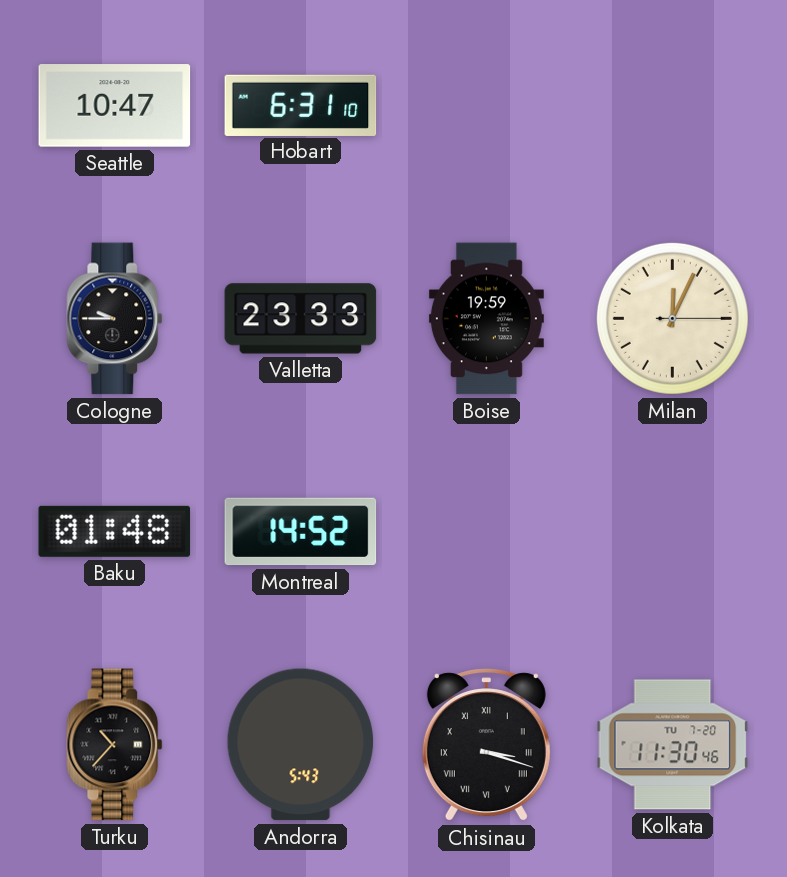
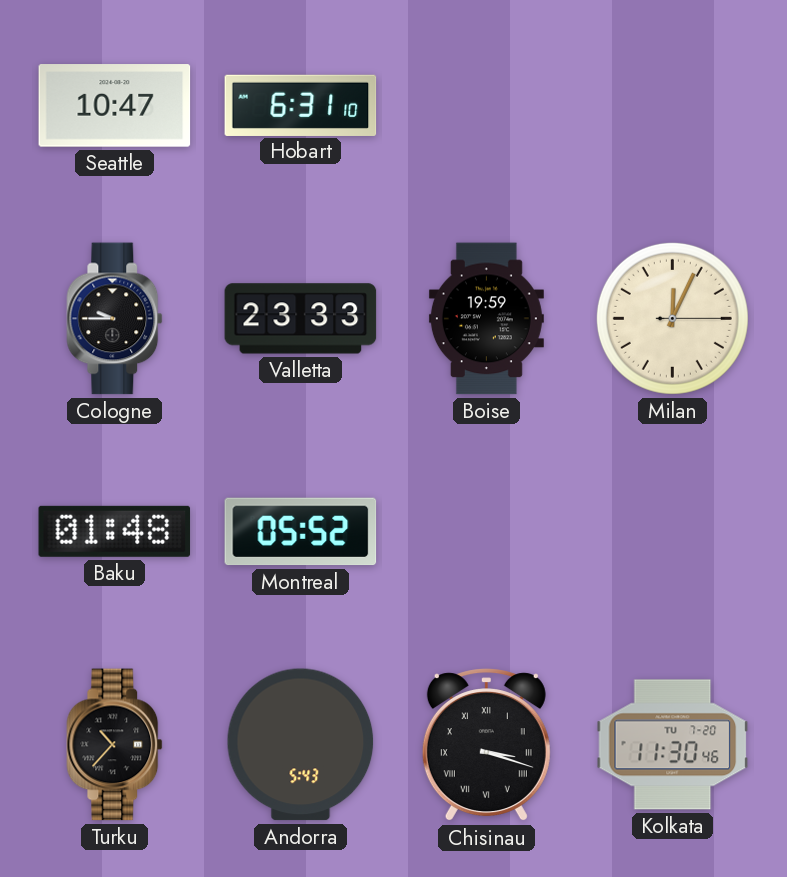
Montreal: 14:52 -> 05:52 (301, 532)
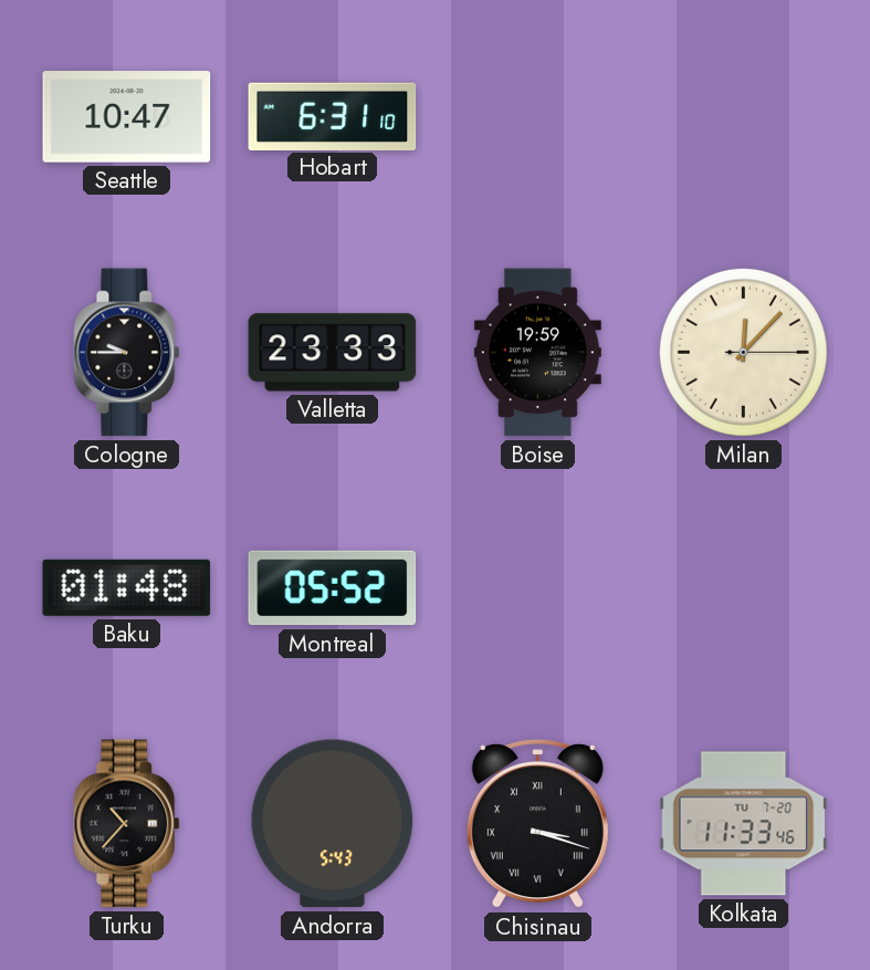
Milan: 12:04 -> 12:07 (743, 352)
Kolkata: 11:30 -> 11:33 (744, 824)
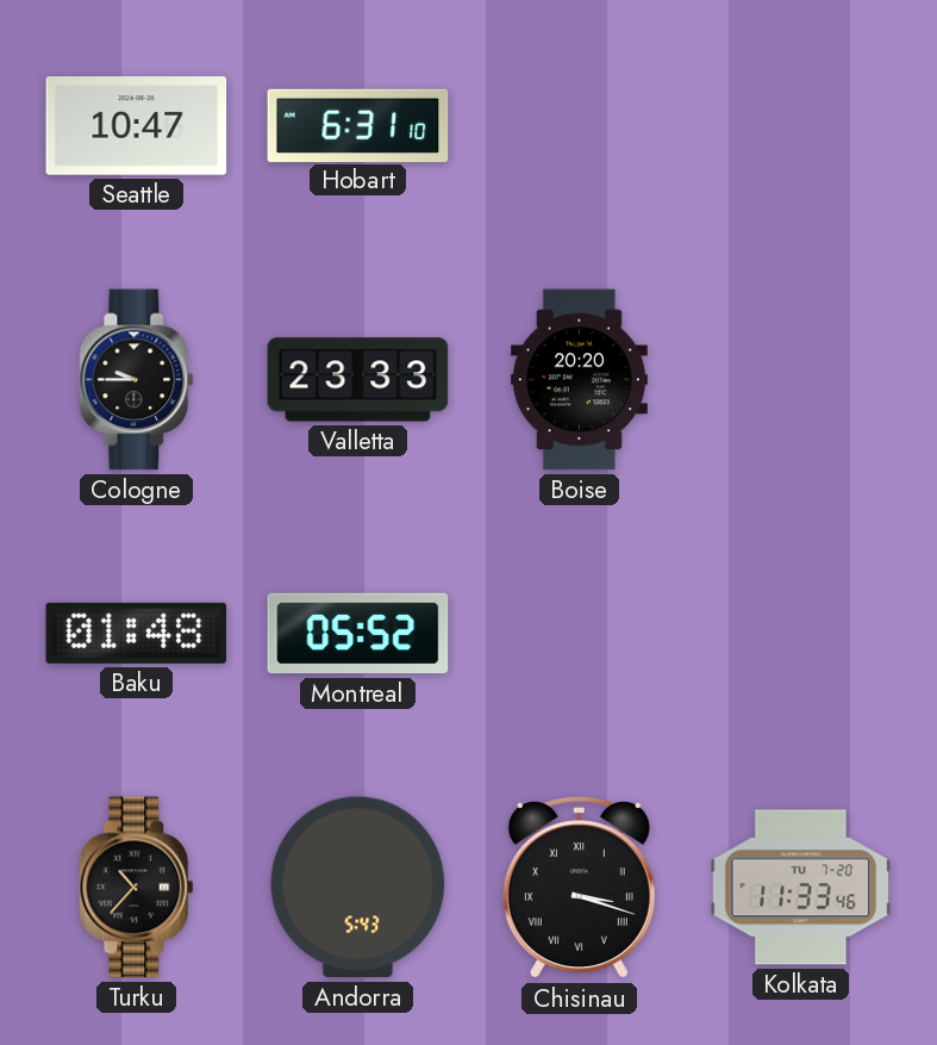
Boise: 19:59 -> 20:20 (579, 380)
Milan: 12:07 -> none (743, 352)
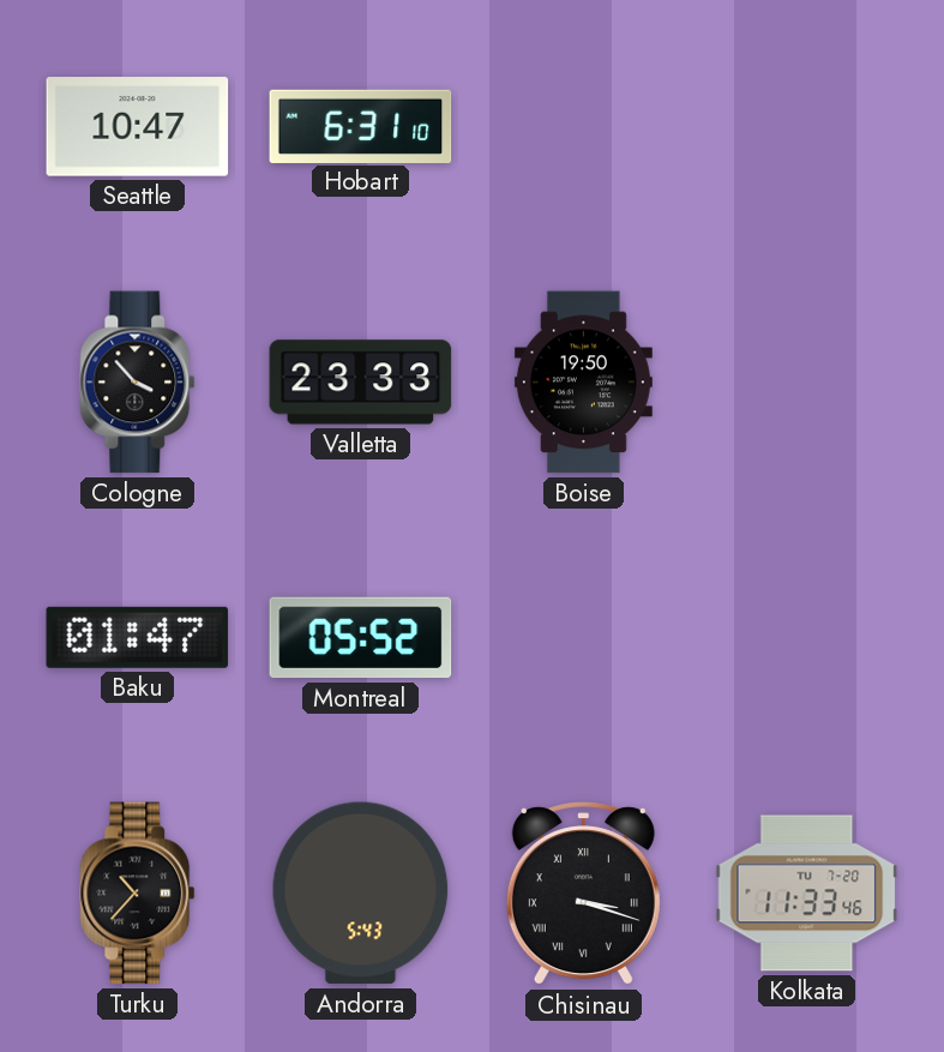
Cologne: 9:45 -> 3:53 (138, 383)
Boise: 20:20 -> 19:50 (583, 383)
Baku: 01:48 -> 01:47 (138, 637)
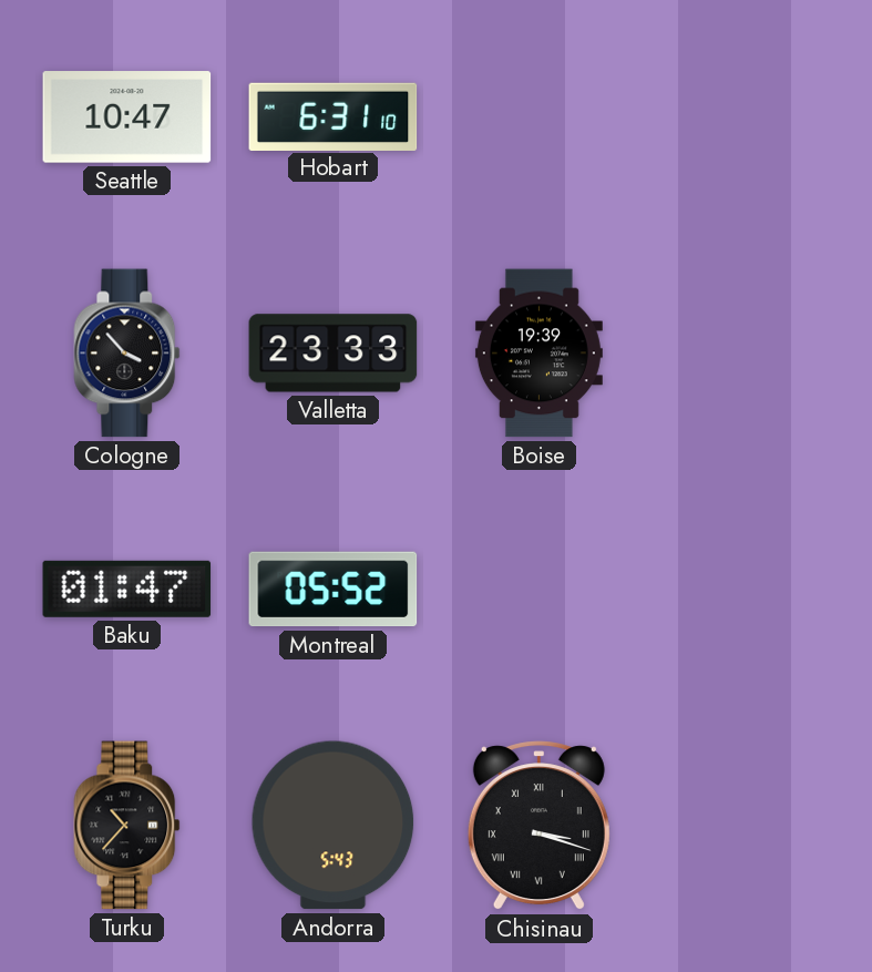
Boise: 19:50 -> 19:39 (538, 354)
Kolkata: 11:33 -> none (807, 894)
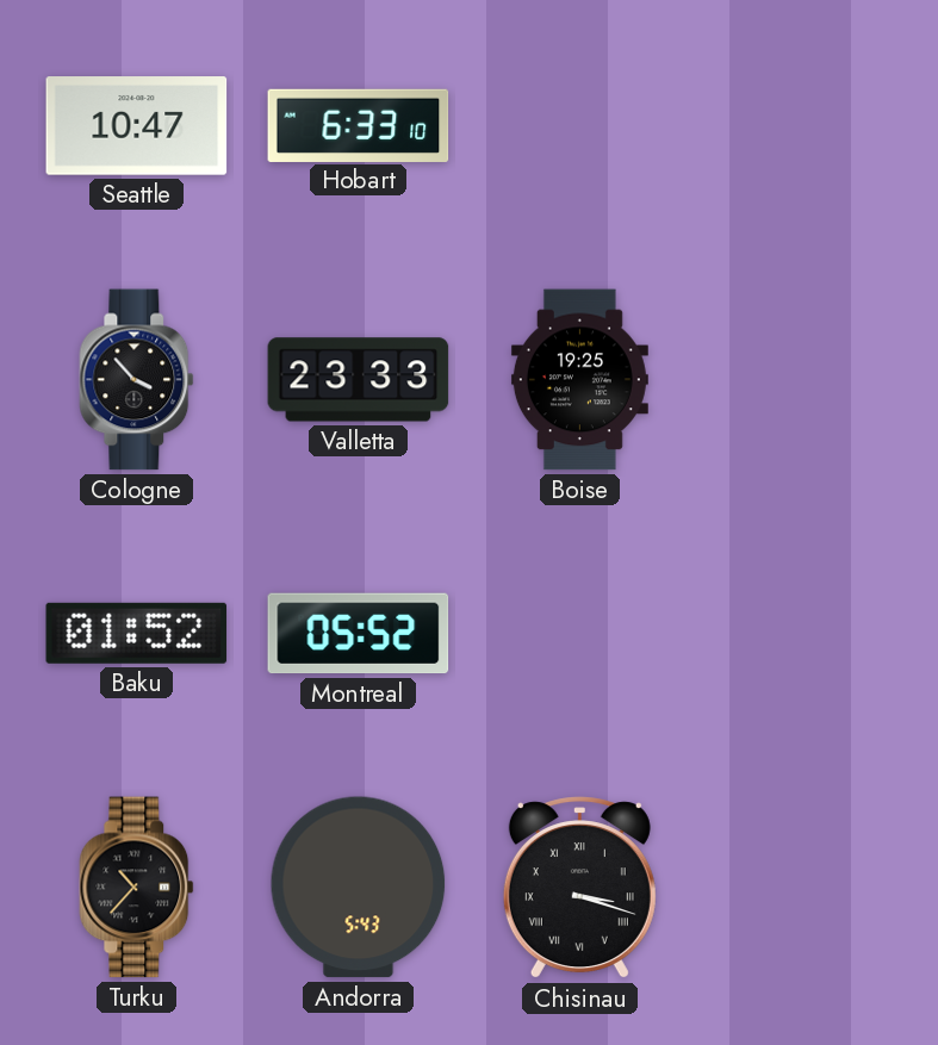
Hobart: 6:31 -> 6:33 (359, 125)
Boise: 19:39 -> 19:25 (579, 380)
Baku: 01:47 -> 01:52 (137, 633)
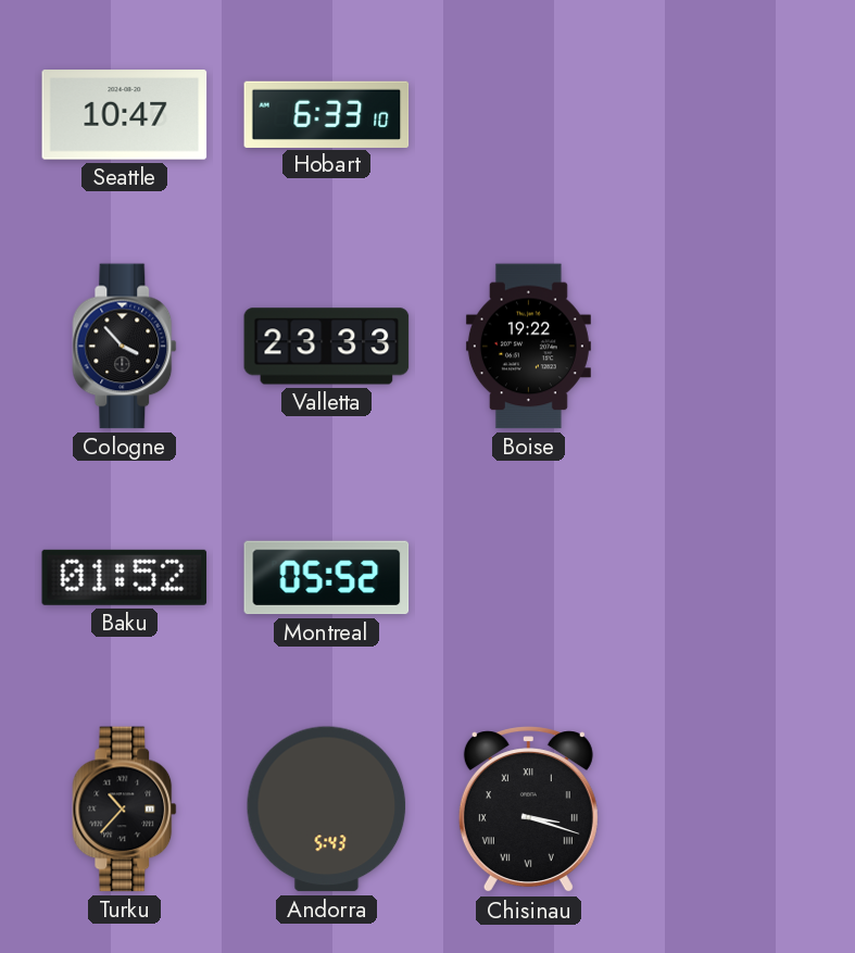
Boise: 19:25 -> 19:22 (528, 347)
